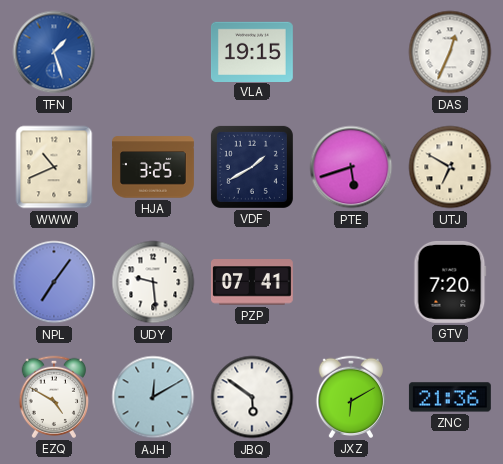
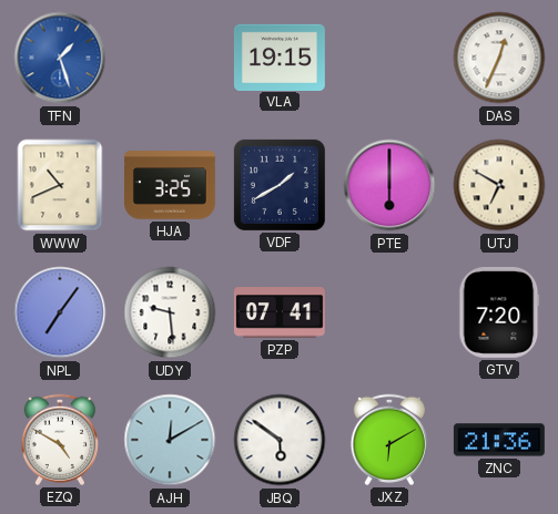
PTE: 5:42 -> 6:00 (389, 185)
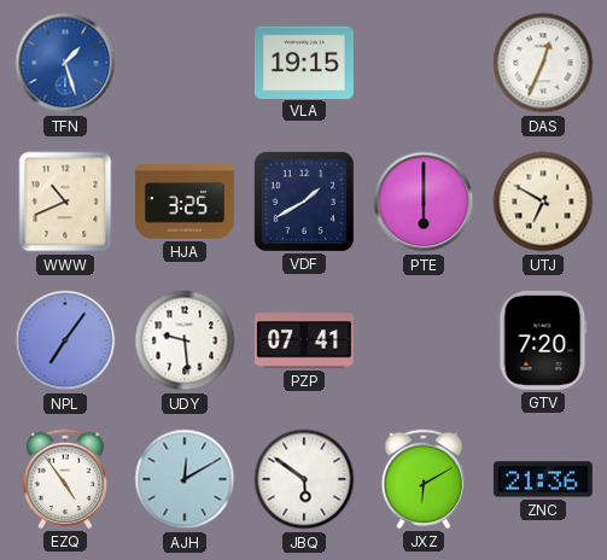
EZQ: 4:50 -> 4:54 (64, 479)
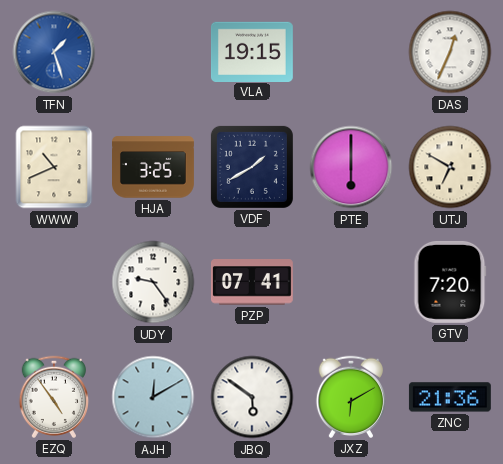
NPL: 7:06 -> none (65, 340)
UDY: 9:29 -> 9:24 (153, 282)
